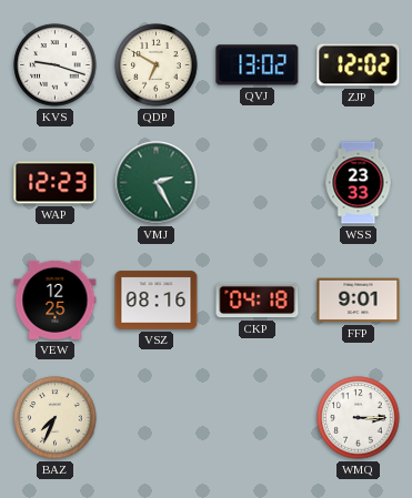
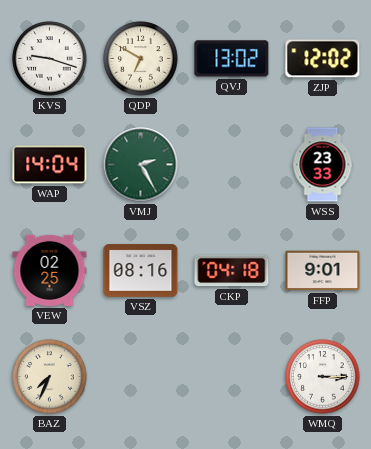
WAP: 12:23 -> 14:04 (50, 165)
VEW: 12:25 -> 02:25 (50, 270)
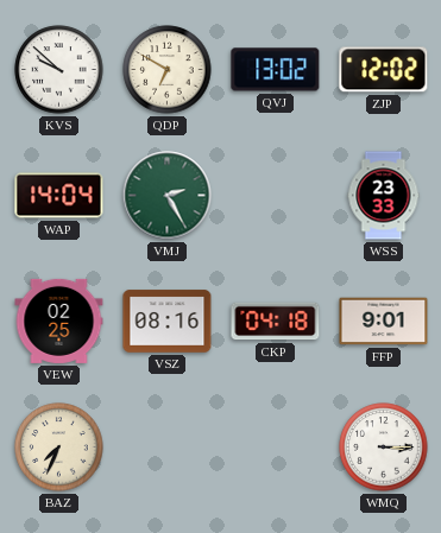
KVS: 9:18 -> 9:52 (59, 70)
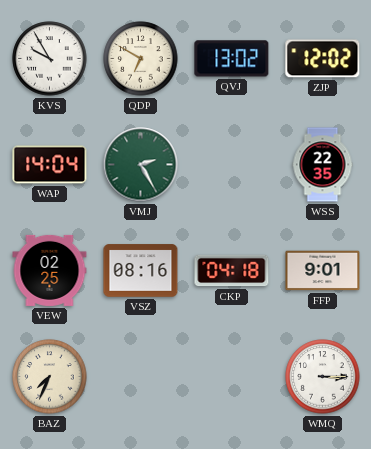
KVS: 9:52 -> 9:55 (50, 59)
WSS: 23:33 -> 22:35 (323, 165)
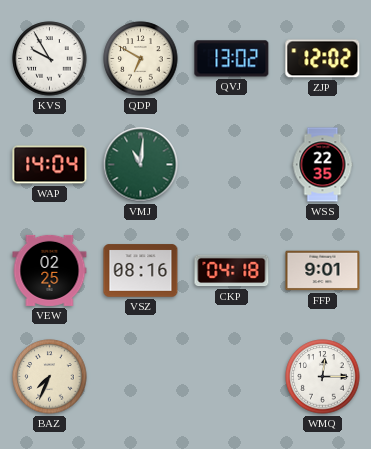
VMJ: 2:25 -> 11:01 (141, 165)
WMQ: 3:15 -> 12:15 (323, 377)
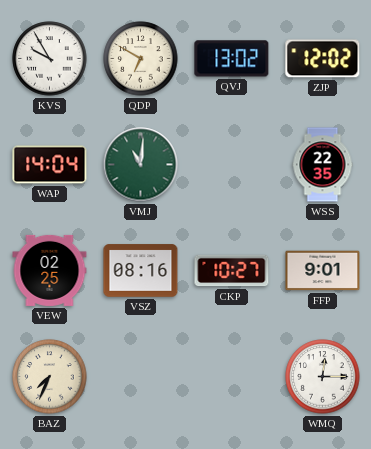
CKP: 04:18 -> 10:27 (232, 271)
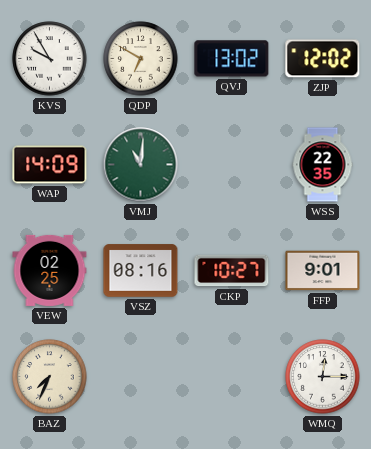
WAP: 14:04 -> 14:09 (50, 165)
